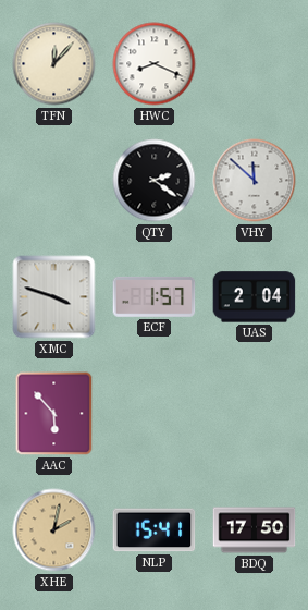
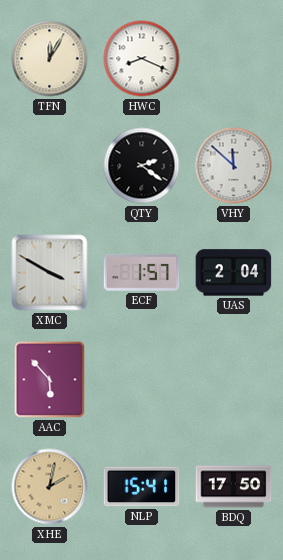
TFN: 12:07 -> 12:05 (50, 59)
XMC: 3:48 -> 3:50 (50, 273)
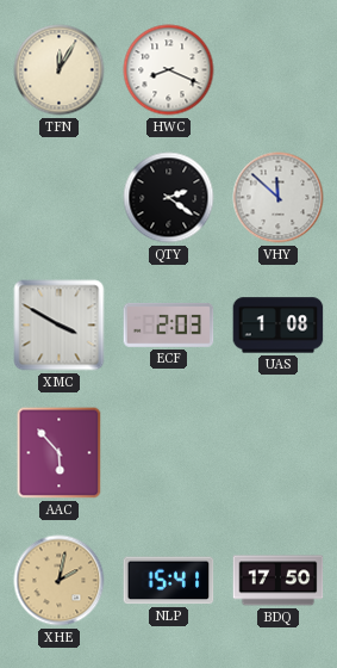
ECF: 1:57 -> 2:03 (169, 324)
UAS: 2:04 -> 1:08 (279, 326)
